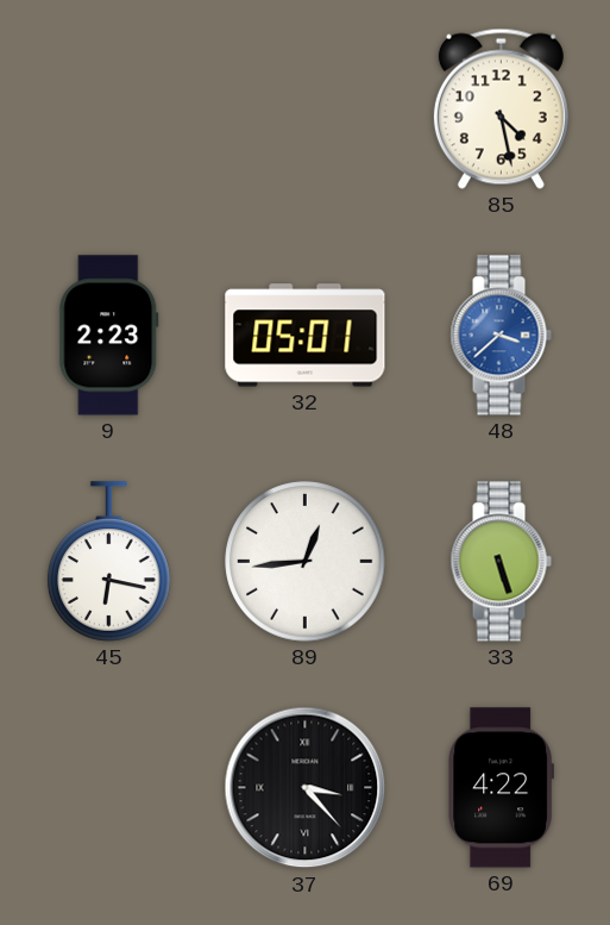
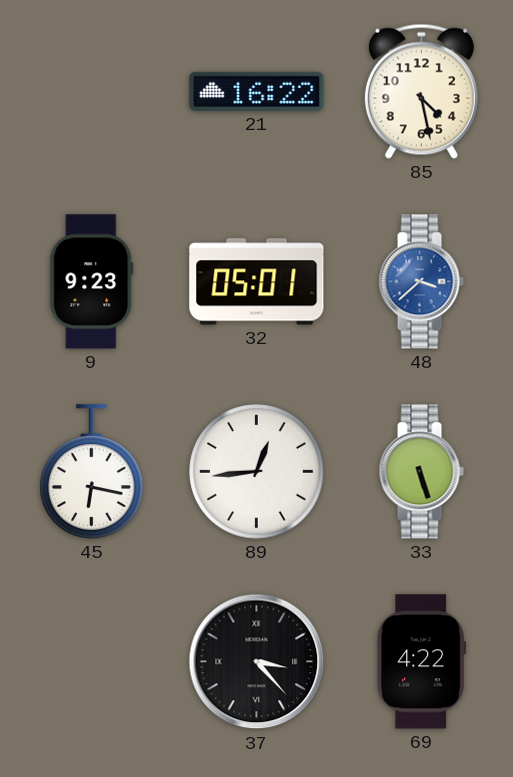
21: none -> 16:22 (257, 91)
9: 2:23 -> 9:23 (92, 282)
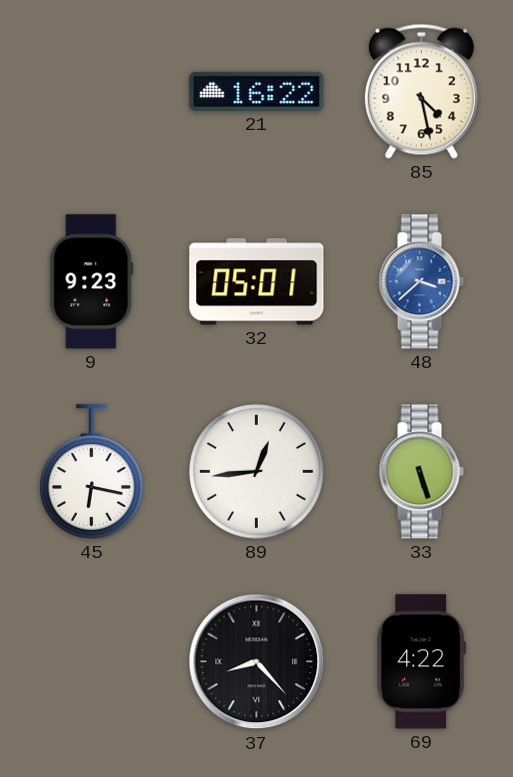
37: 3:23 -> 8:23 (257, 662)
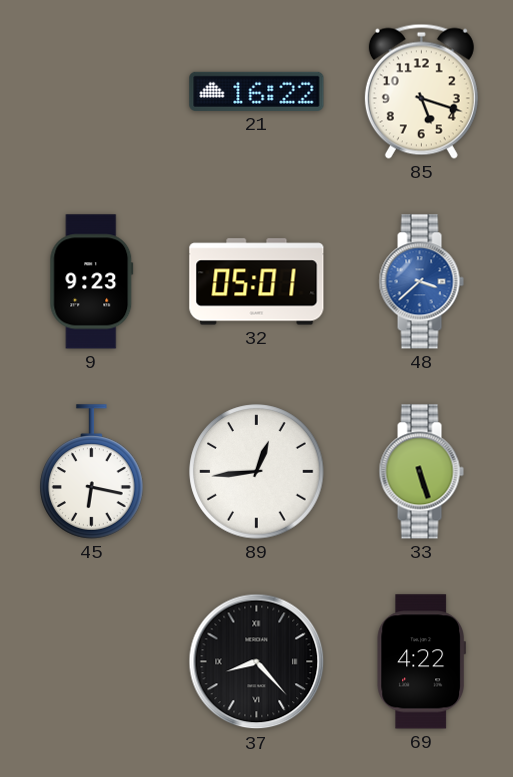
85: 4:28 -> 5:18 (421, 91)
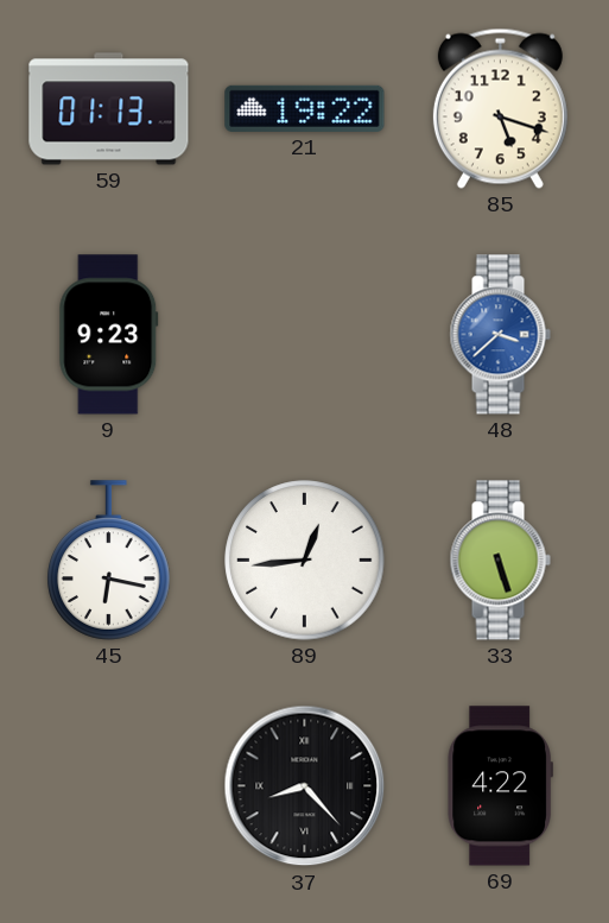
59: none -> 01:13 (109, 109)
21: 16:22 -> 19:22 (305, 108)
32: 05:01 -> none (257, 282)
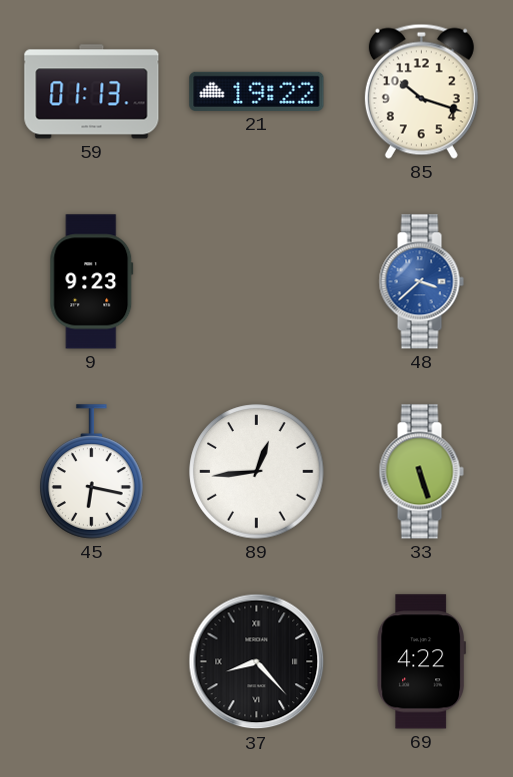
85: 5:18 -> 10:18 (421, 91)
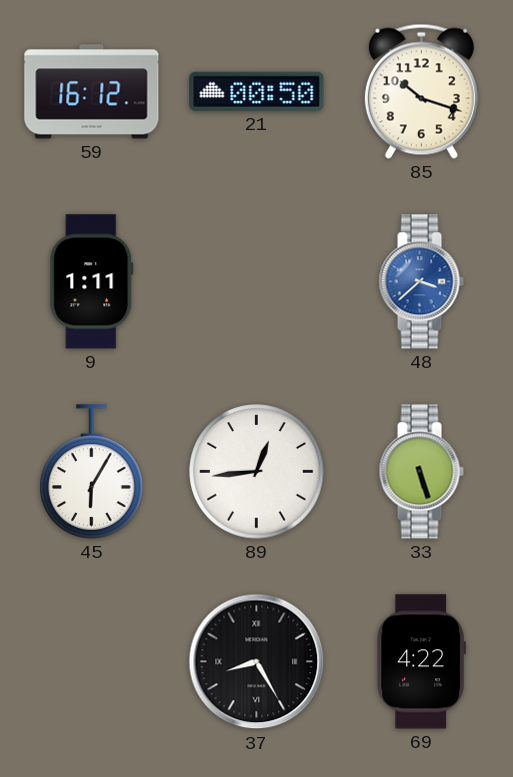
59: 01:13 -> 16:12 (92, 92)
21: 19:22 -> 00:50 (257, 91)
9: 9:23 -> 1:11 (92, 282)
45: 6:17 -> 6:05 (92, 472)
37: 8:23 -> 8:25 (257, 662)
